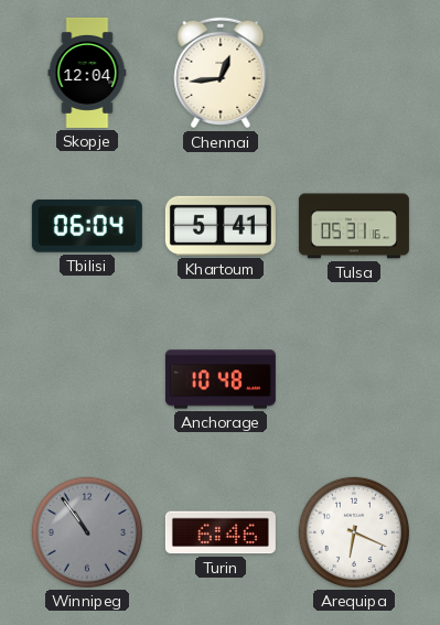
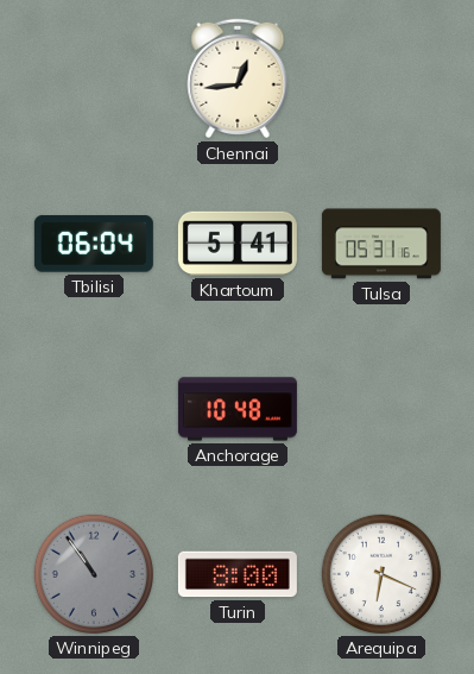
Skopje: 12:04 -> none (87, 73)
Turin: 6:46 -> 8:00 (238, 574)
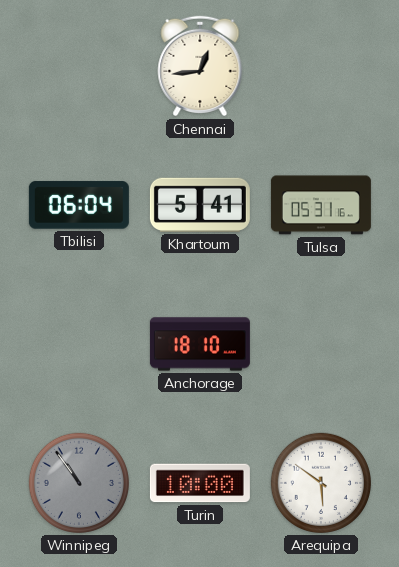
Anchorage: 10:48 -> 18:10 (200, 344)
Turin: 8:00 -> 10:00 (200, 483)
Arequipa: 6:19 -> 5:51 (321, 483)
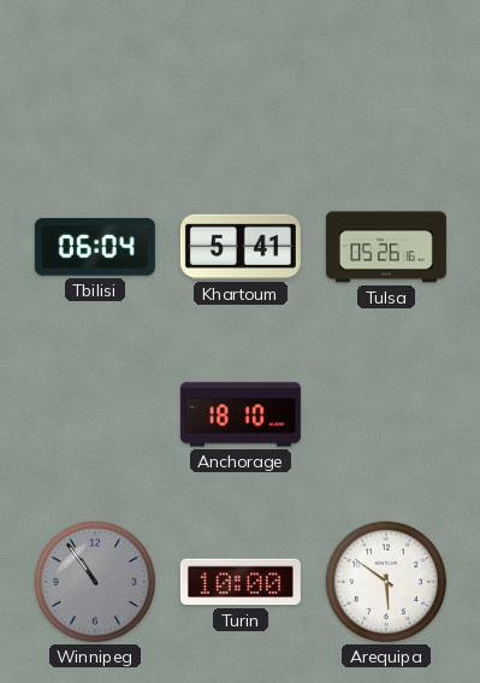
Chennai: 12:44 -> none (200, 66)
Tulsa: 05:31 -> 05:26 (386, 247)
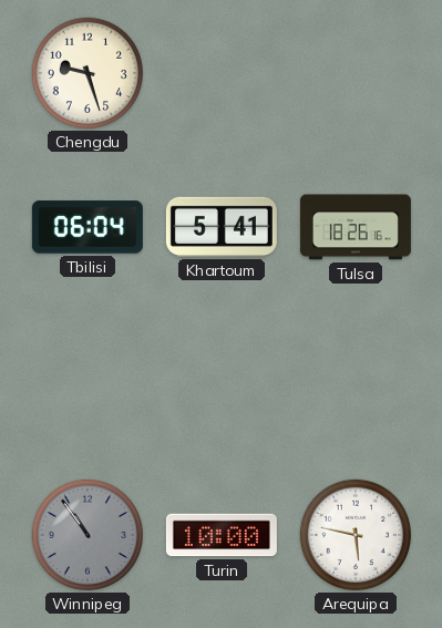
Chengdu: none -> 9:27 (88, 73)
Tulsa: 05:26 -> 18:26 (356, 227)
Anchorage: 18:10 -> none (241, 414)
Arequipa: 5:51 -> 5:47 (356, 535)
